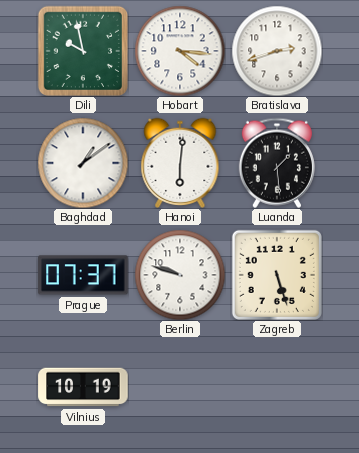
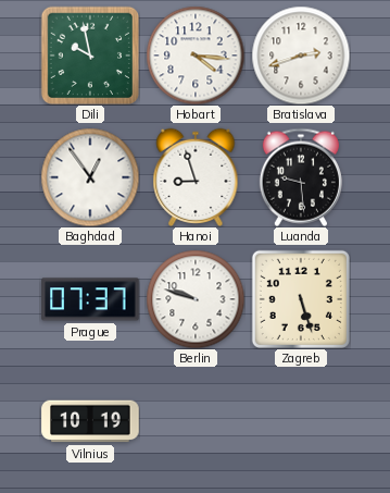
Baghdad: 1:09 -> 12:54 (90, 177)
Hanoi: 6:01 -> 8:57 (196, 176)
Luanda: 1:29 -> 9:29 (301, 177)
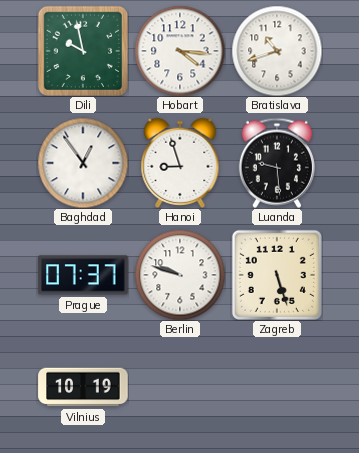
Bratislava: 2:42 -> 10:42 (277, 51)
